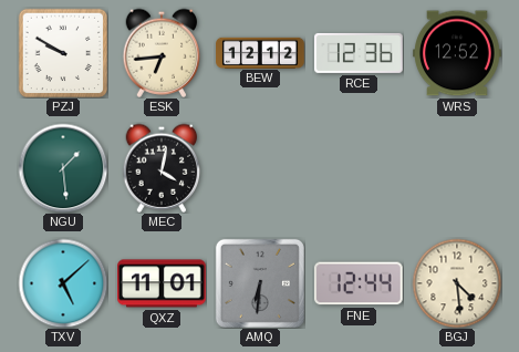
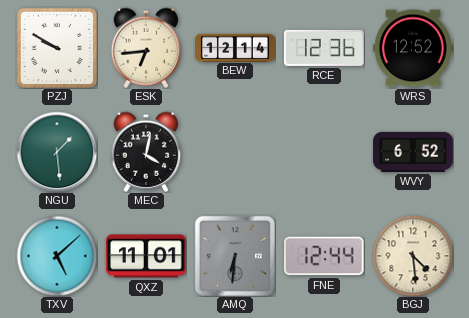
BEW: 12:12 -> 12:14 (235, 47)
WVY: none -> 6:52 (413, 152)
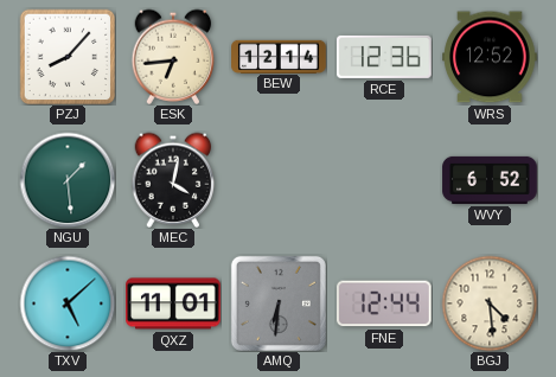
PZJ: 9:50 -> 8:07 (68, 57)
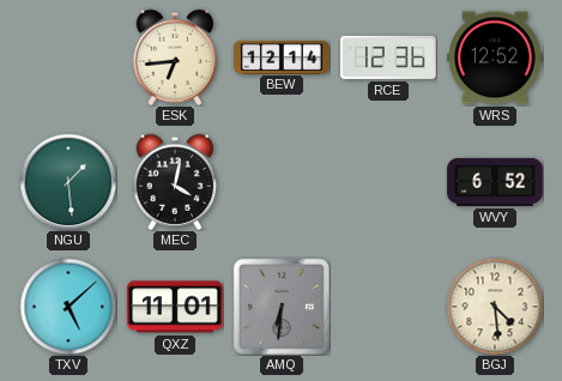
PZJ: 8:07 -> none (68, 57)
FNE: 12:44 -> none (384, 303)
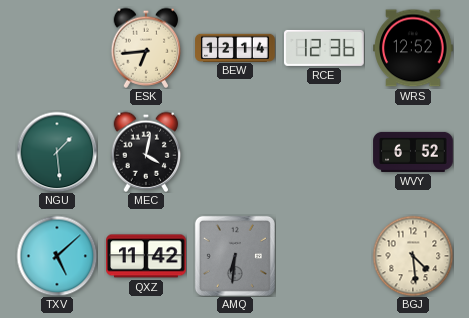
QXZ: 11:01 -> 11:42 (146, 256)
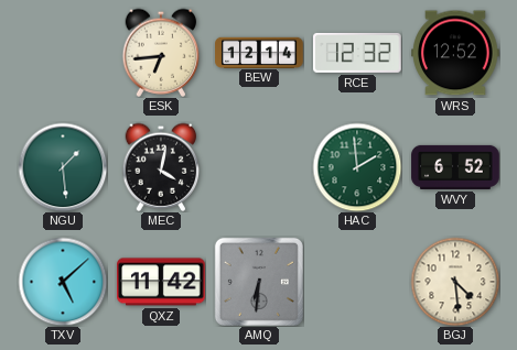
RCE: 12:36 -> 12:32 (357, 53)
HAC: none -> 1:59 (357, 167)
